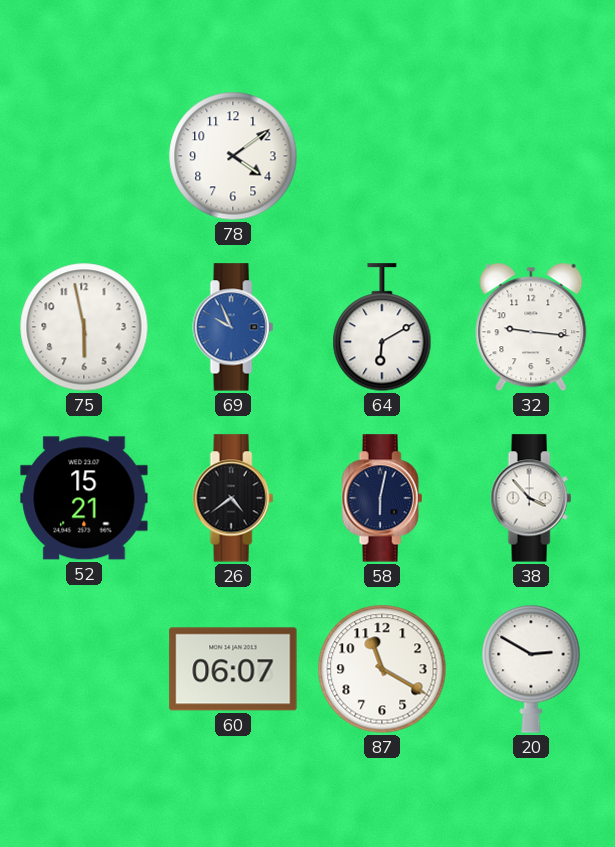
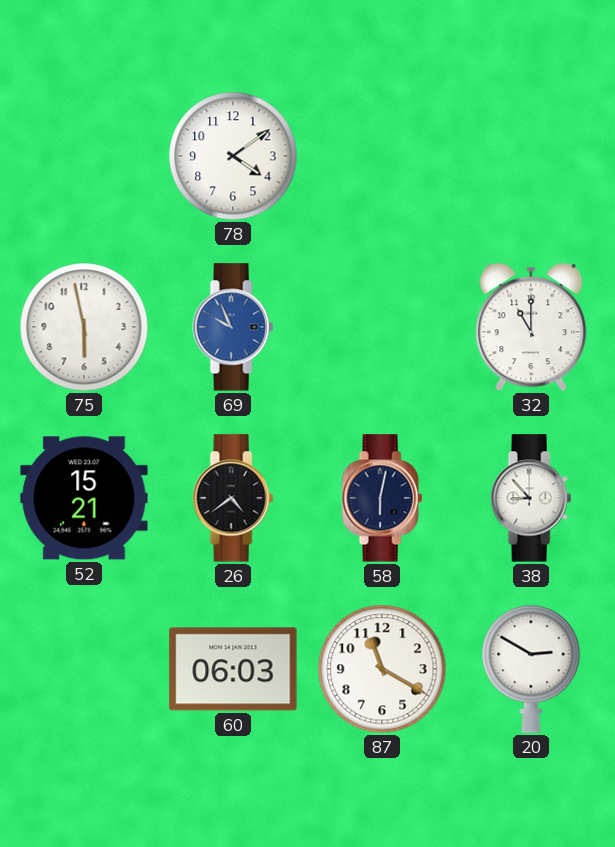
64: 6:10 -> none (382, 328)
32: 9:16 -> 11:00 (531, 327)
38: 3:53 -> 8:53 (531, 498)
60: 06:07 -> 06:03 (233, 669)
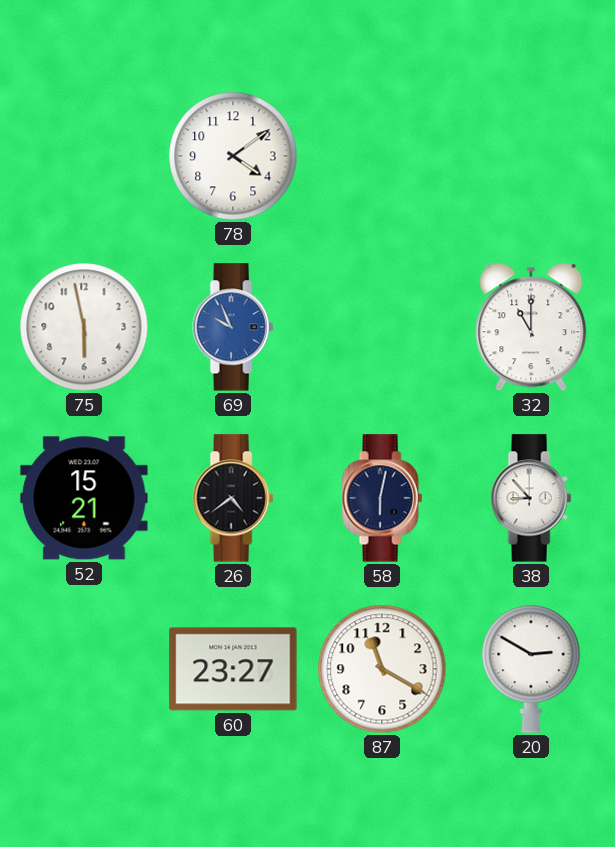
60: 06:03 -> 23:27 (233, 669)
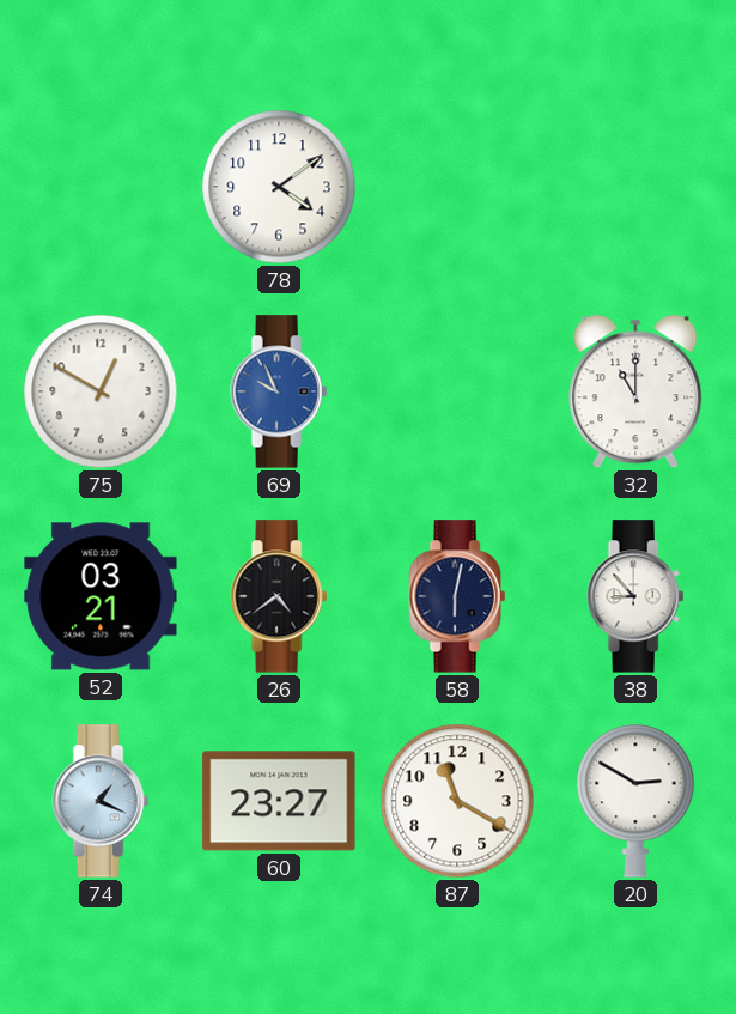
75: 5:58 -> 12:50 (101, 391)
52: 15:21 -> 03:21 (101, 596)
74: none -> 1:19 (101, 801)
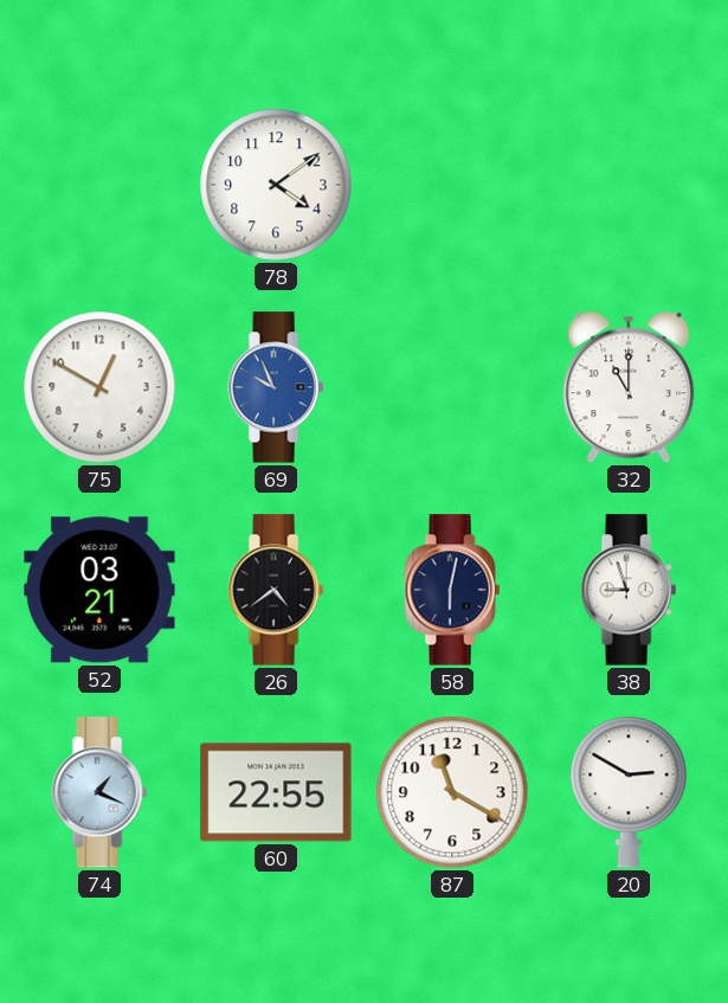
38: 8:53 -> 8:57 (629, 590)
60: 23:27 -> 22:55 (276, 792)
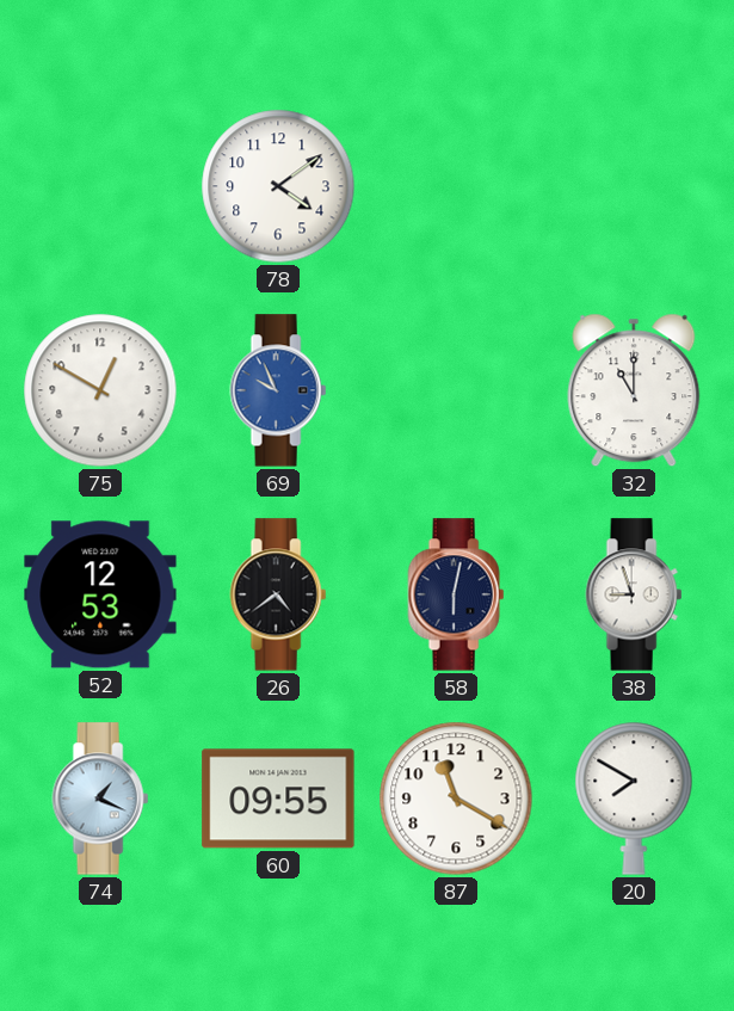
52: 03:21 -> 12:53 (100, 594)
60: 22:55 -> 09:55 (278, 799)
20: 2:50 -> 7:50 (634, 799)
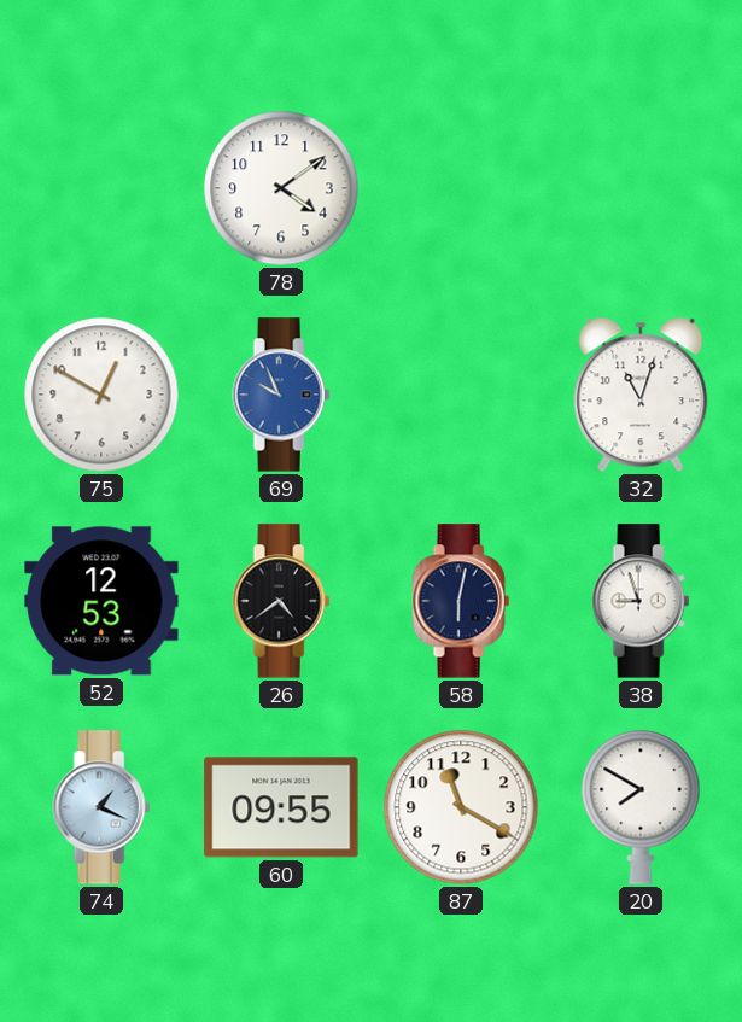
32: 11:00 -> 11:03 (641, 395)
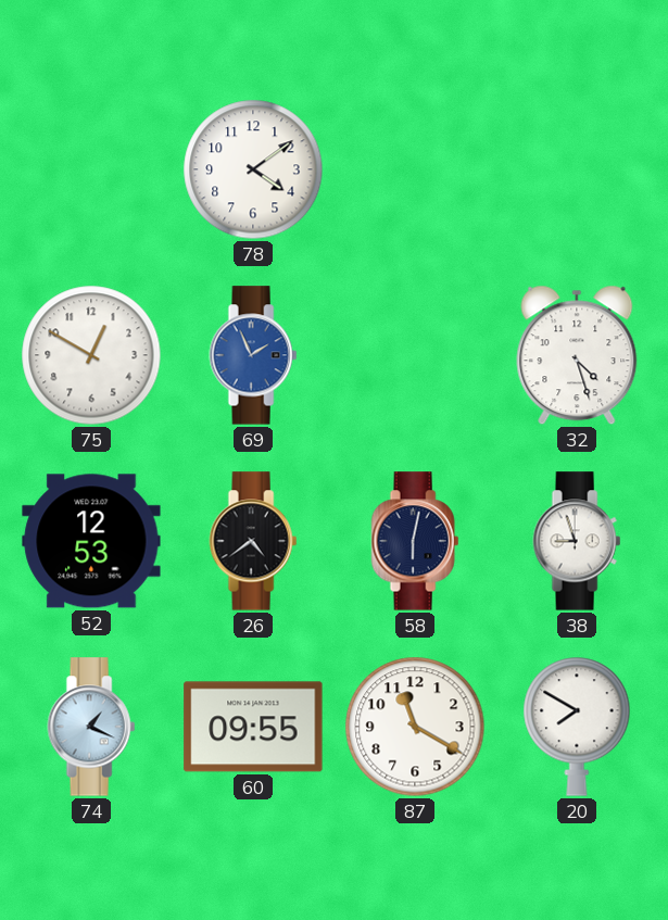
69: 9:56 -> 1:56 (253, 355)
32: 11:03 -> 4:27 (577, 355)
